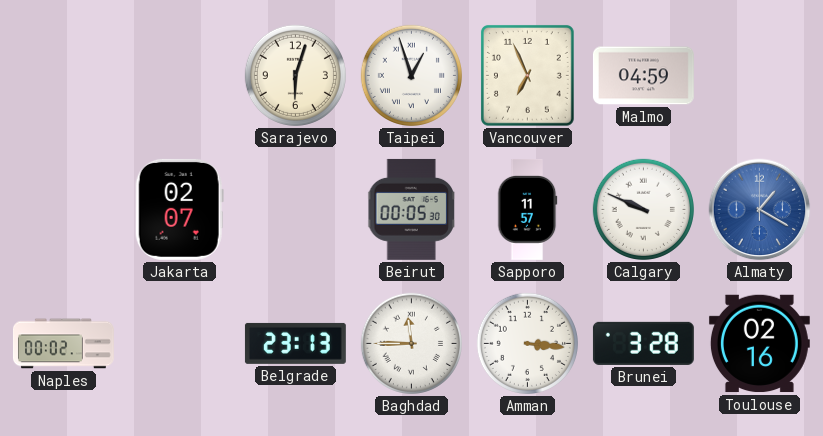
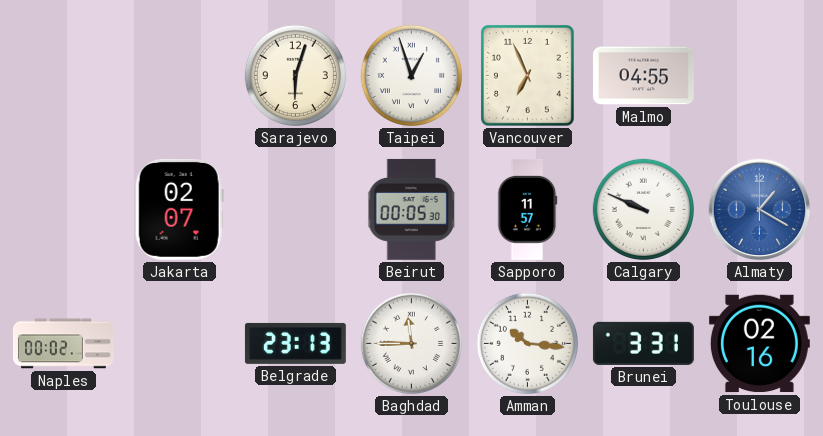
Malmo: 04:59 -> 04:55 (643, 76)
Amman: 3:16 -> 10:16 (527, 343)
Brunei: 3:28 -> 3:31 (643, 343)
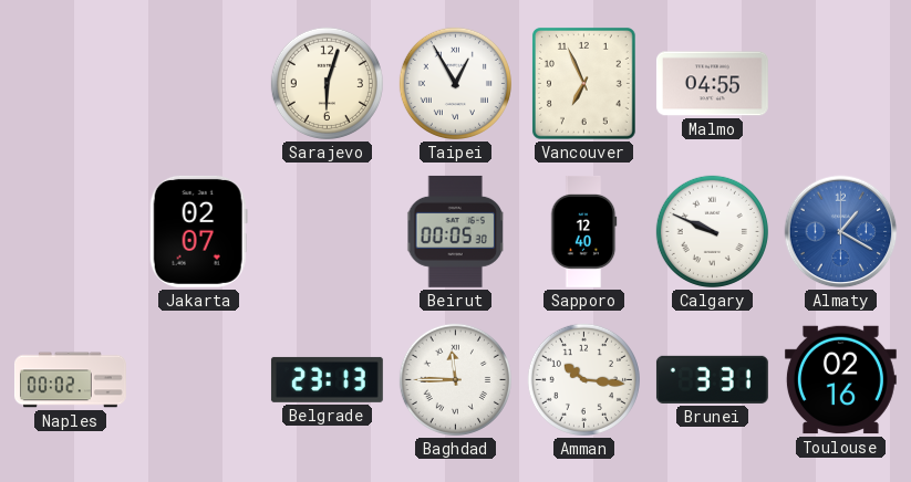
Taipei: 12:57 -> 12:55 (455, 83)
Sapporo: 11:57 -> 12:40 (583, 231)
